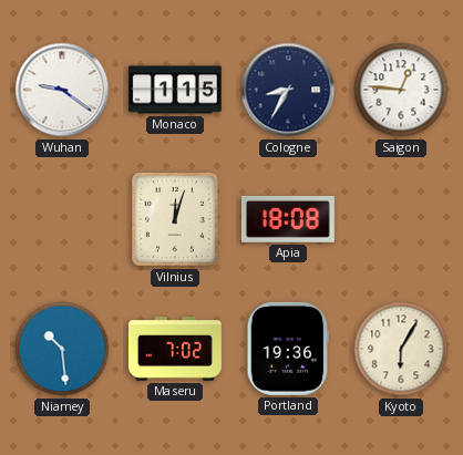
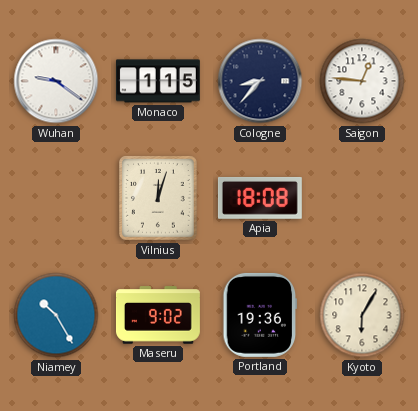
Cologne: 8:35 -> 8:37 (260, 81)
Niamey: 10:29 -> 10:25 (56, 315)
Maseru: 7:02 -> 9:02 (158, 315)
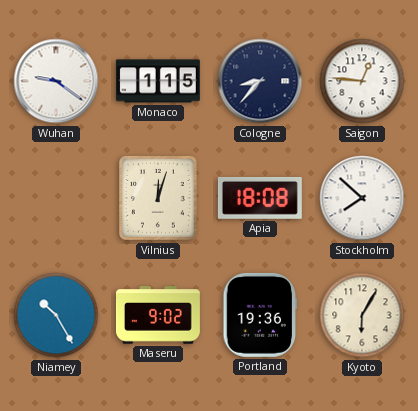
Stockholm: none -> 7:52 (362, 198)
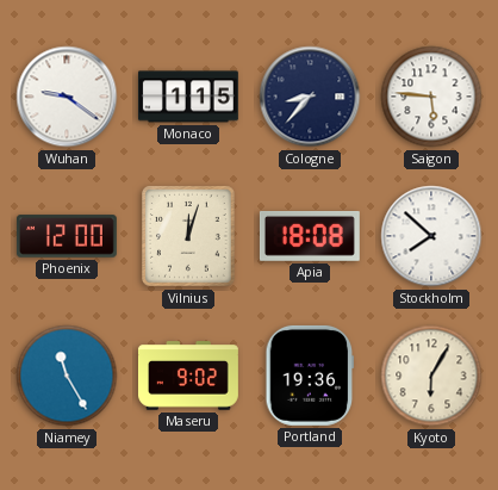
Saigon: 12:46 -> 5:46 (431, 97)
Phoenix: none -> 12:00 (67, 236)
Niamey: 10:25 -> 11:25 (67, 376)
